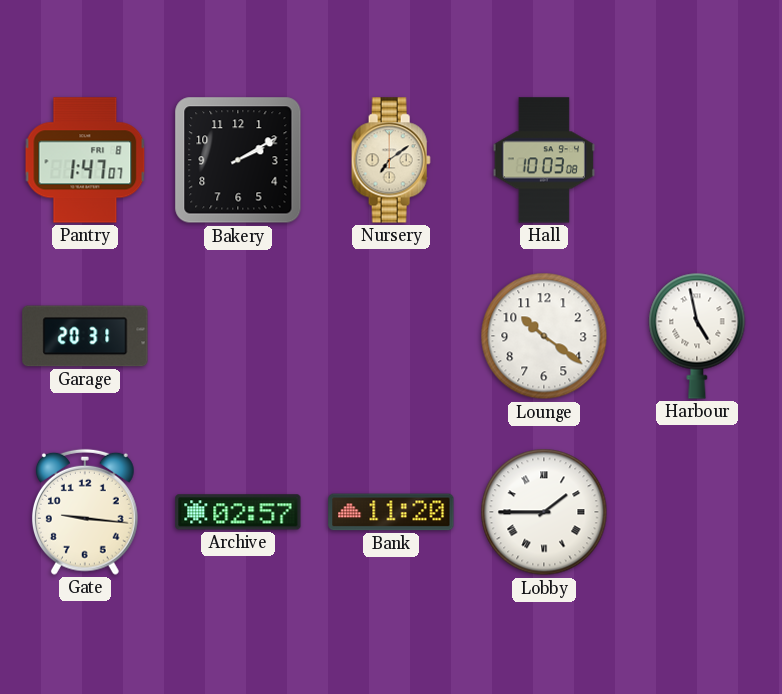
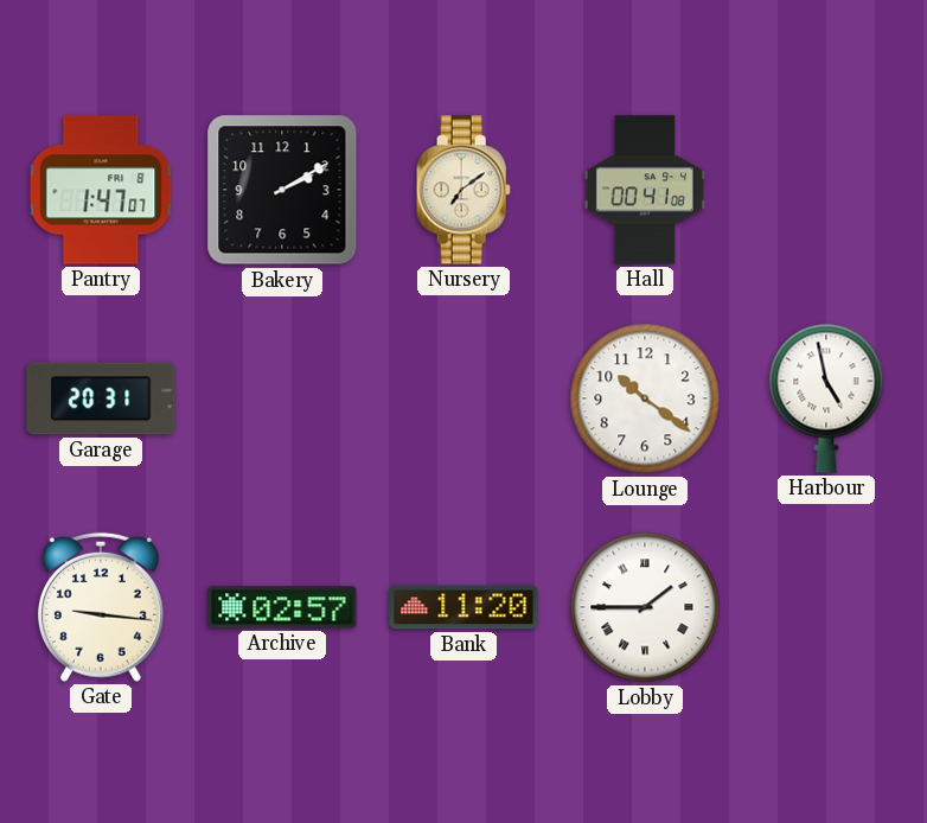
Hall: 10:03 -> 00:41 (645, 190)
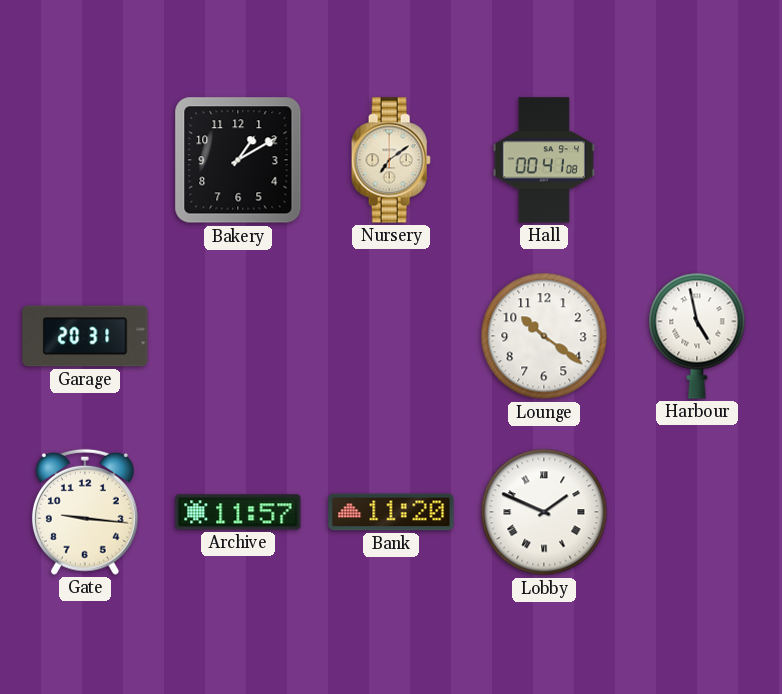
Pantry: 1:47 -> none (101, 190)
Bakery: 2:10 -> 1:10 (238, 160)
Archive: 02:57 -> 11:57 (238, 512)
Lobby: 1:45 -> 1:49 (544, 512)
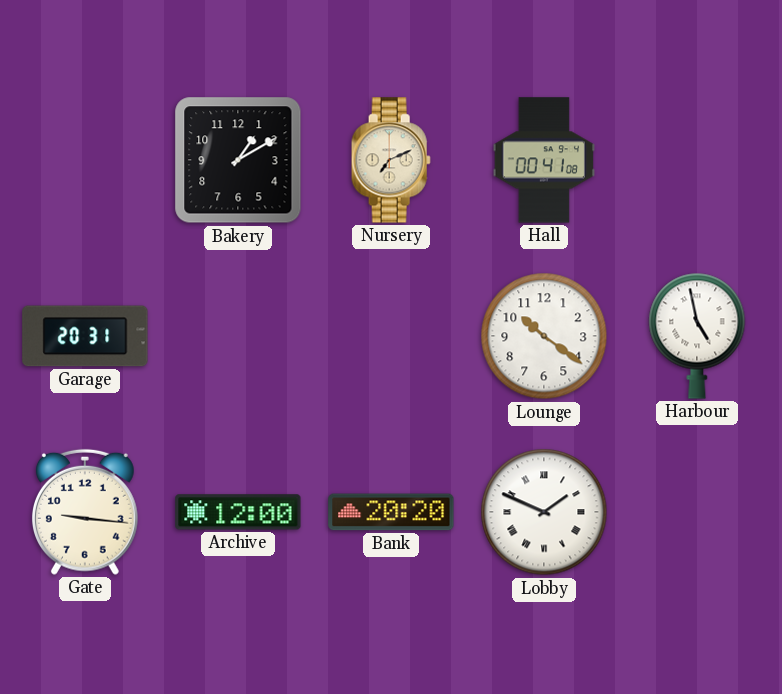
Nursery: 7:09 -> 7:11 (391, 160)
Archive: 11:57 -> 12:00 (238, 512)
Bank: 11:20 -> 20:20 (391, 512)
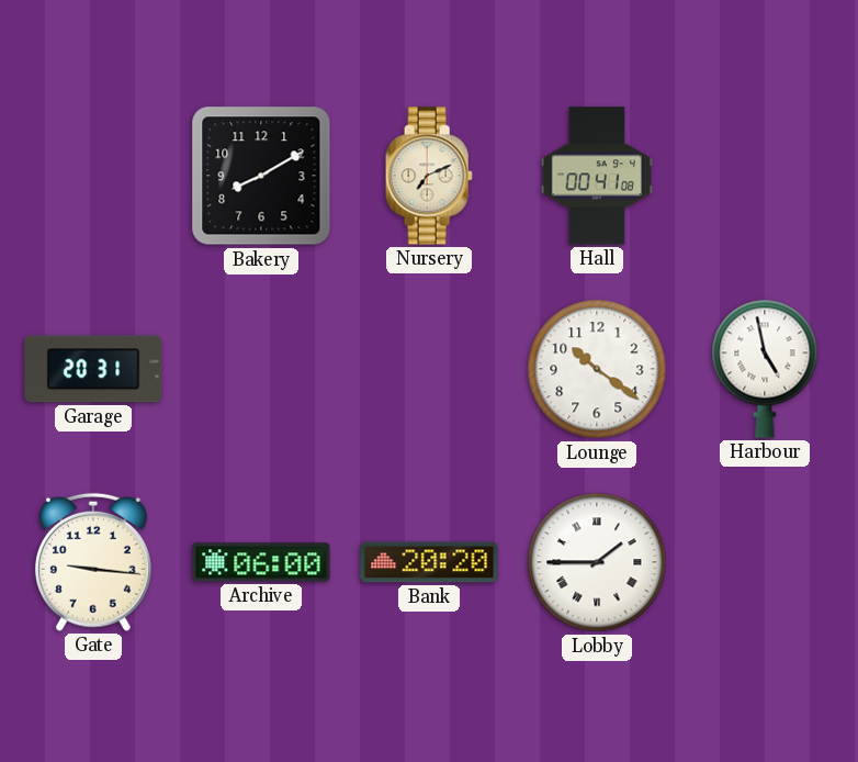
Bakery: 1:10 -> 8:10 (261, 176)
Archive: 12:00 -> 06:00 (261, 562)
Lobby: 1:49 -> 1:45 (597, 562)
